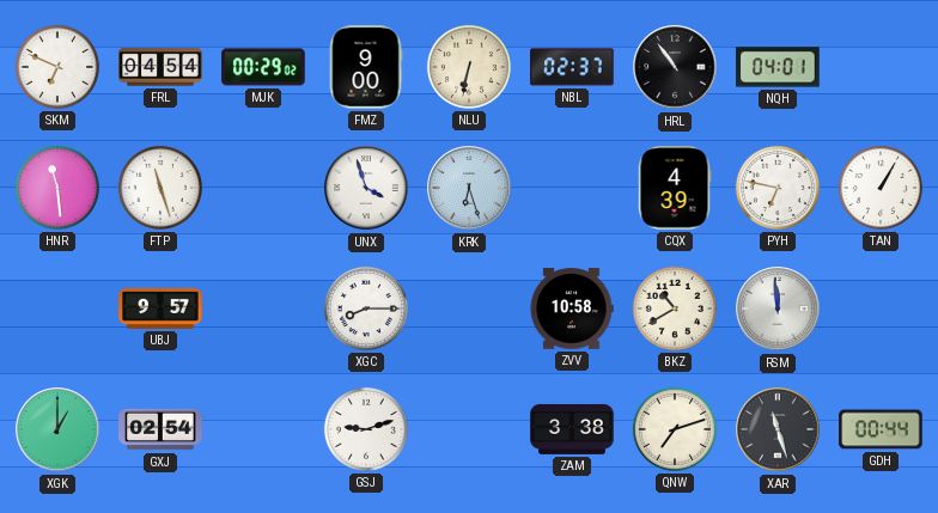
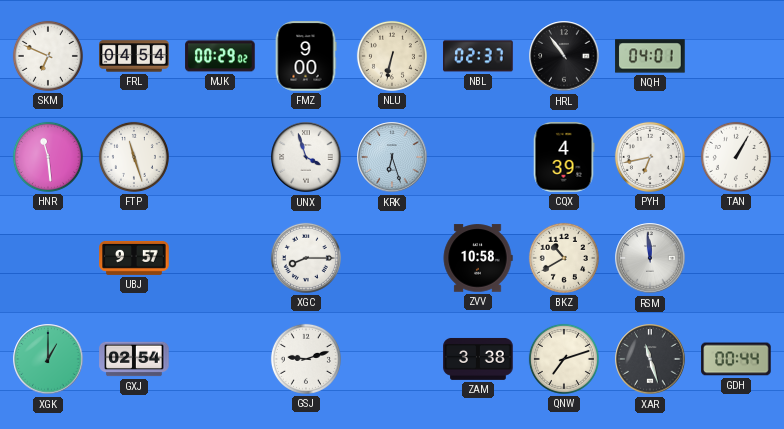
PYH: 6:47 -> 6:43 (650, 157)
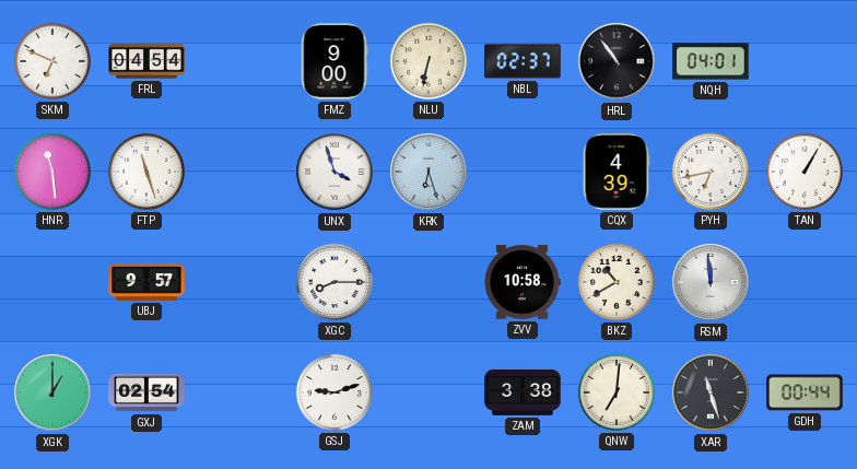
MJK: 00:29 -> none (220, 56)
QNW: 7:12 -> 7:01 (617, 392)
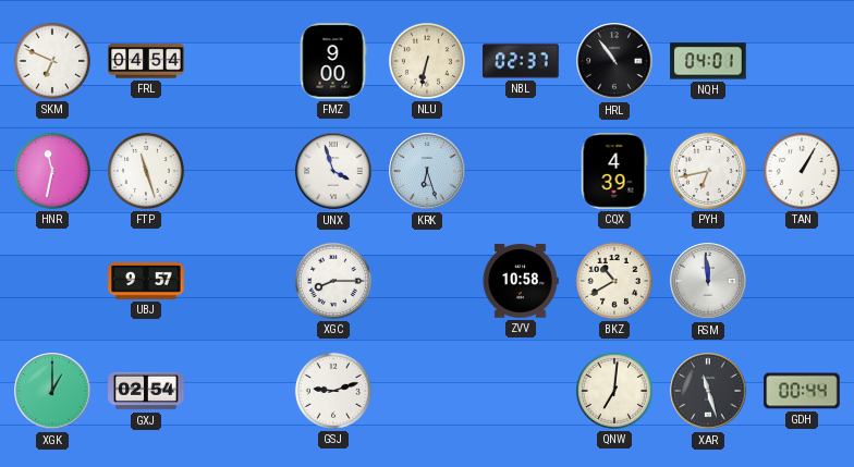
HNR: 11:29 -> 11:32 (52, 171)
ZAM: 3:38 -> none (523, 392)
